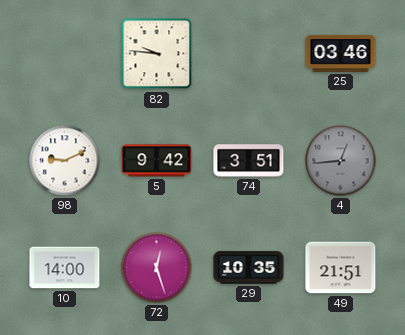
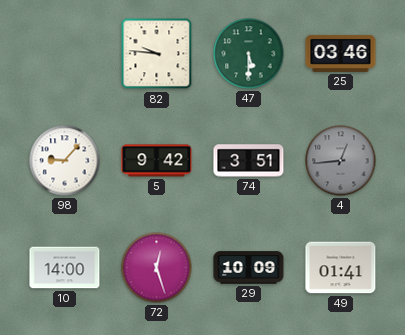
47: none -> 5:30 (249, 54)
98: 9:11 -> 9:07 (65, 161)
29: 10:35 -> 10:09 (249, 268)
49: 21:51 -> 01:41 (341, 268)
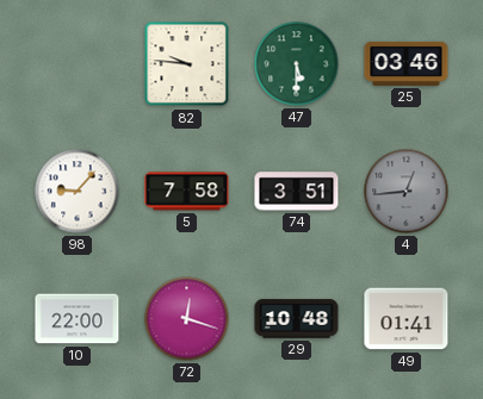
5: 9:42 -> 7:58 (187, 192)
10: 14:00 -> 22:00 (78, 319)
72: 12:27 -> 12:18 (187, 319)
29: 10:09 -> 10:48 (297, 319)
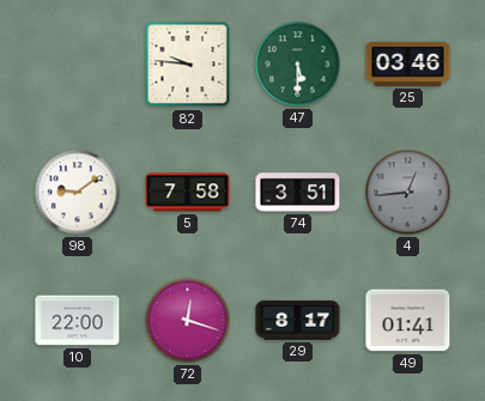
98: 9:07 -> 9:09 (78, 193)
29: 10:48 -> 8:17 (298, 321)
